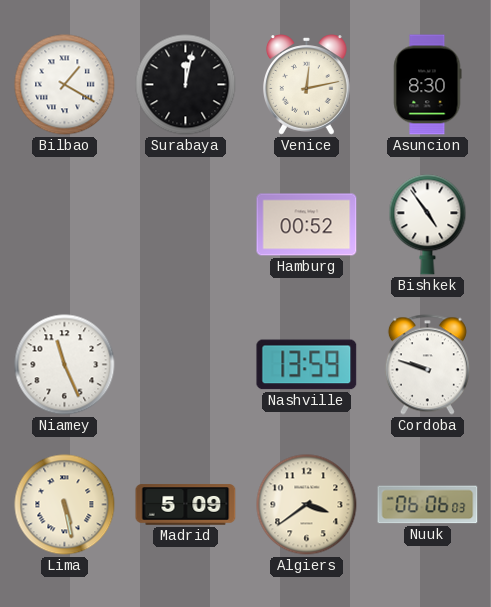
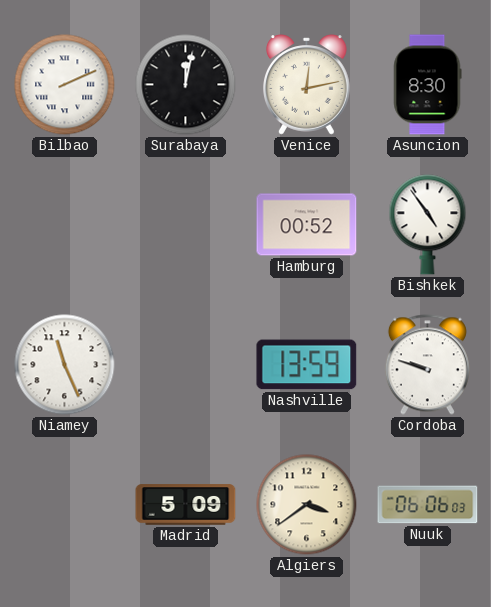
Bilbao: 1:20 -> 2:11 (65, 85)
Lima: 5:28 -> none (65, 505)
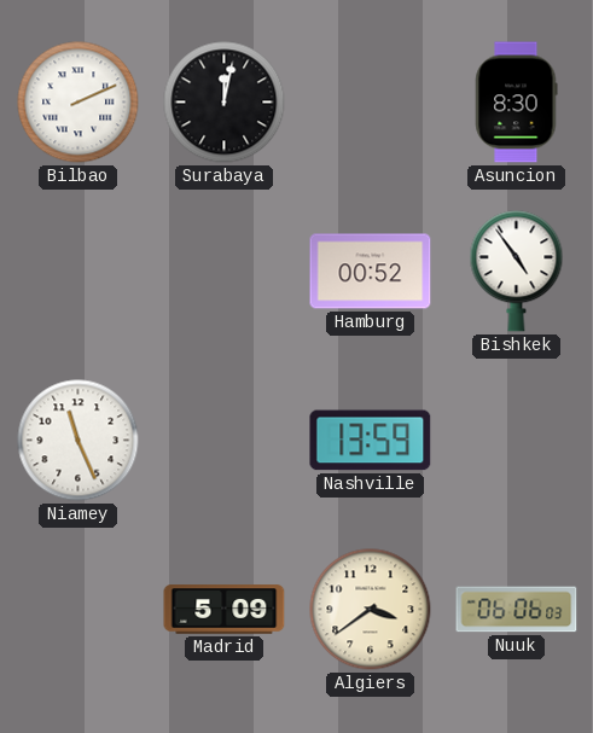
Venice: 12:13 -> none (307, 85)
Cordoba: 9:48 -> none (427, 365)
